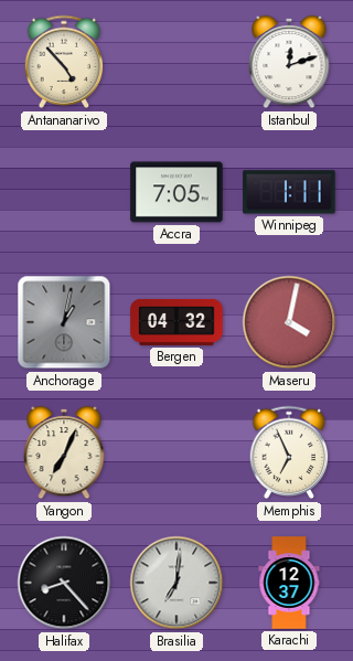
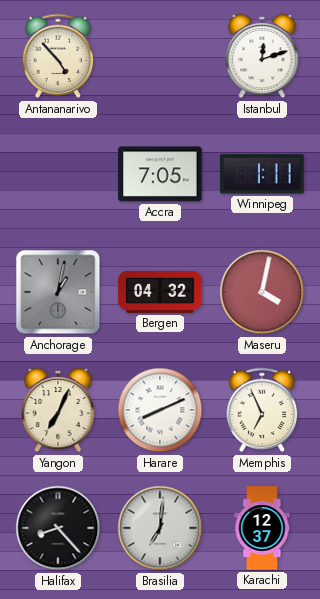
Harare: none -> 8:11 (160, 410)
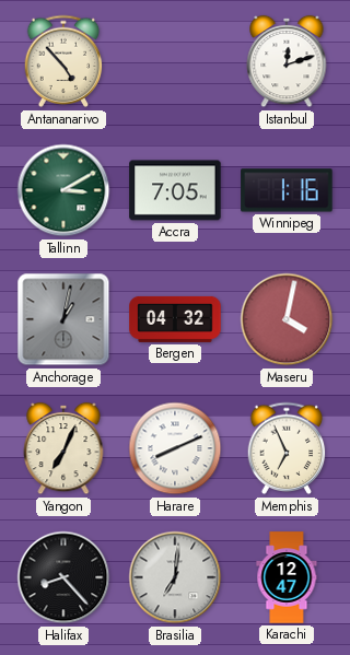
Tallinn: none -> 3:10 (63, 190)
Winnipeg: 1:11 -> 1:16 (287, 190)
Karachi: 12:37 -> 12:47 (287, 577)
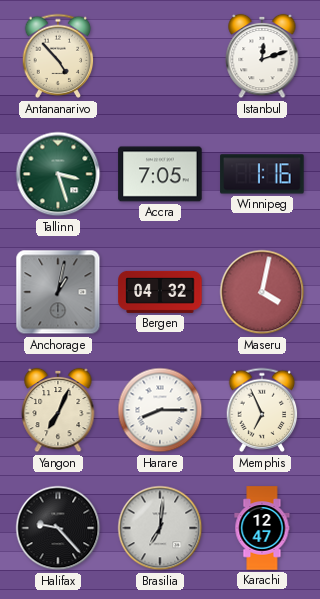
Tallinn: 3:10 -> 3:27 (58, 174)
Harare: 8:11 -> 8:15 (160, 410)
Halifax: 8:23 -> 9:23 (58, 528)
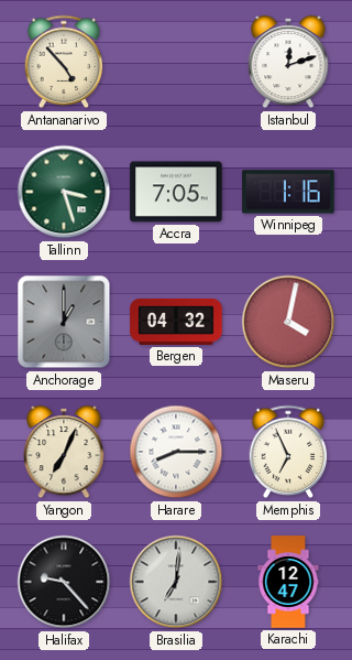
Anchorage: 1:02 -> 1:00 (64, 322)
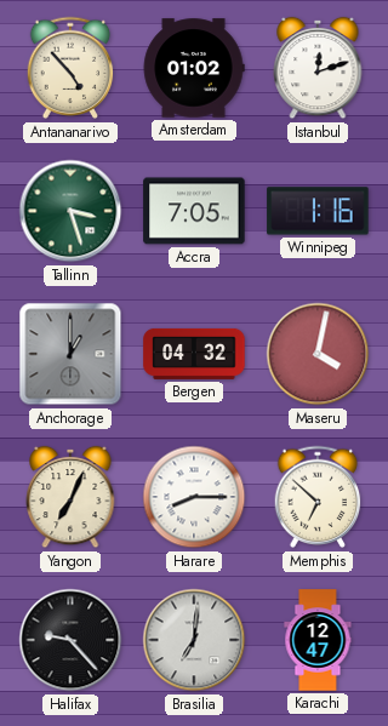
Amsterdam: none -> 01:02 (194, 68)
Memphis: 6:56 -> 6:52 (318, 497)
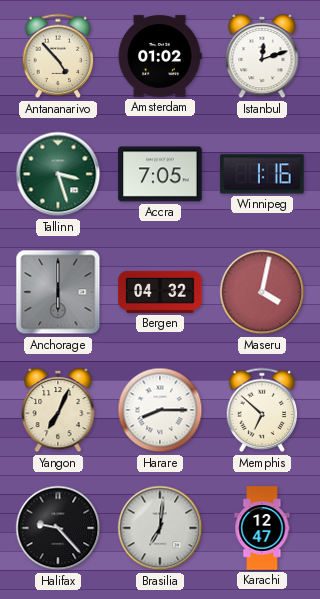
Anchorage: 1:00 -> 6:00 (58, 292)
